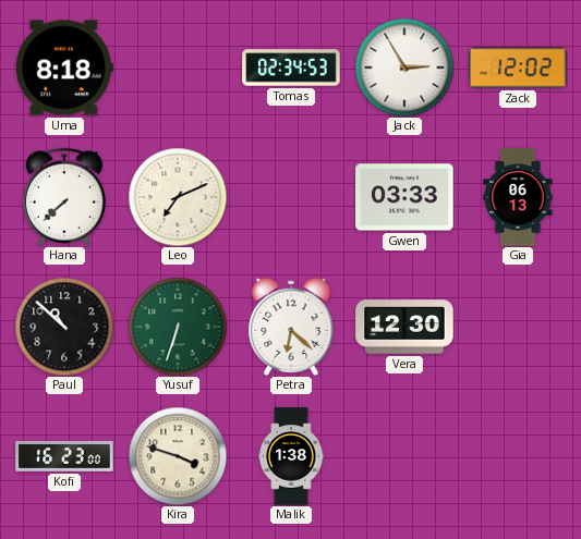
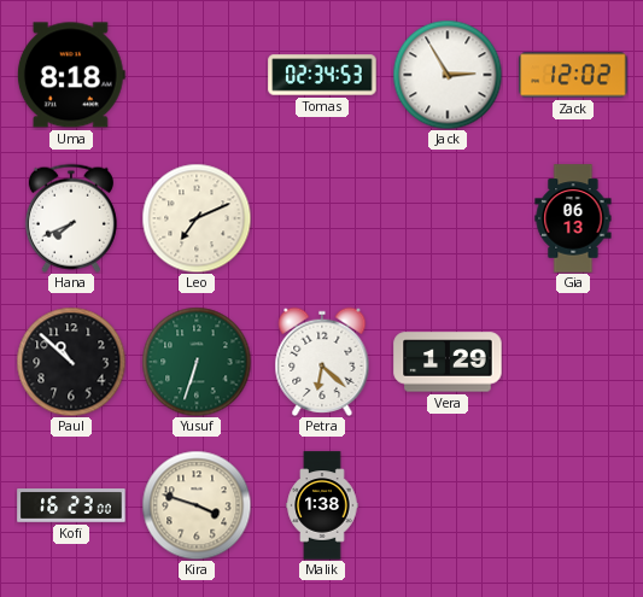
Hana: 7:38 -> 7:41 (71, 218)
Gwen: 03:33 -> none (404, 197)
Vera: 12:30 -> 1:29 (448, 362)
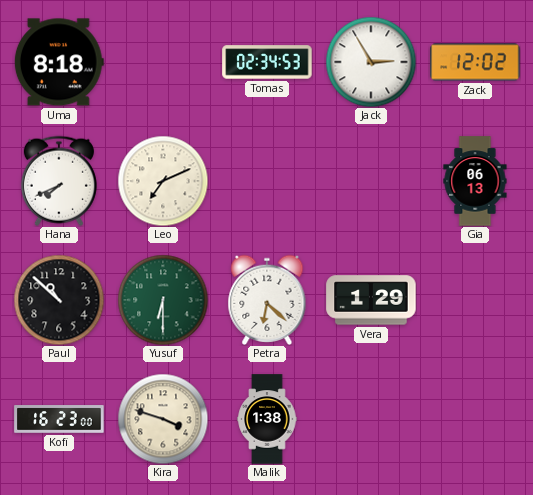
Yusuf: 6:33 -> 6:30 (163, 300)
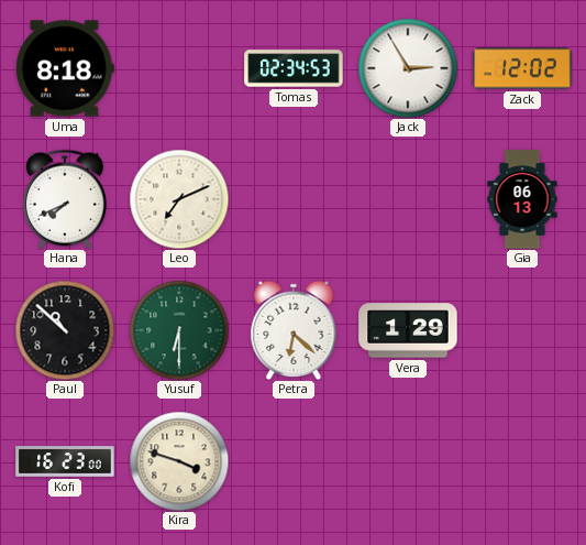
Malik: 1:38 -> none (267, 419)
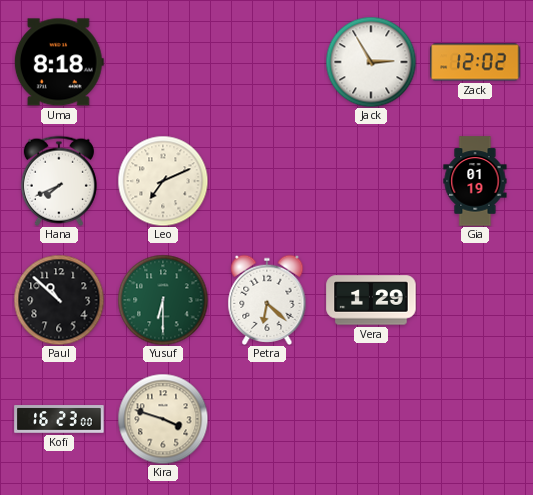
Tomas: 02:34 -> none (294, 68)
Gia: 06:13 -> 01:19 (475, 181)
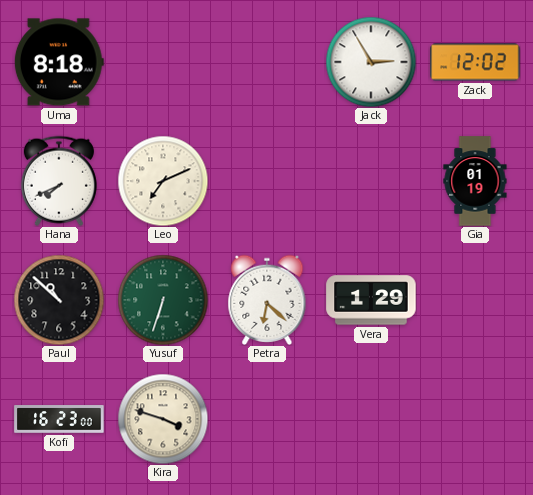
Yusuf: 6:30 -> 6:33 (163, 300)
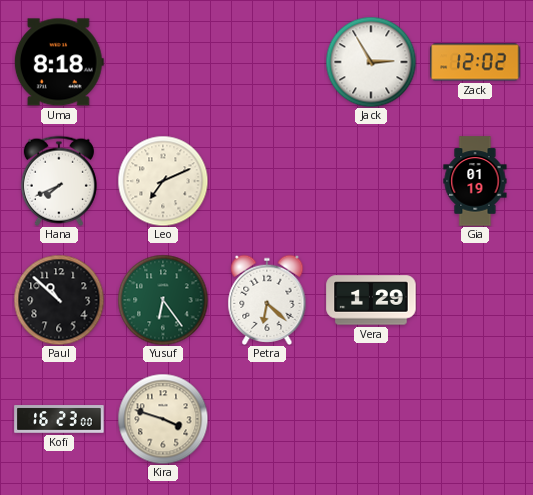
Yusuf: 6:33 -> 6:24 (163, 300)
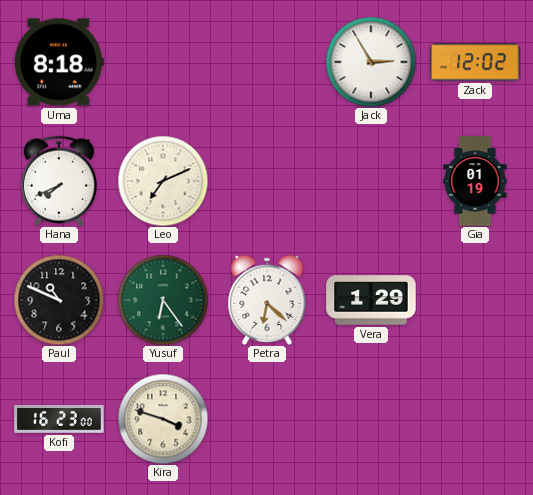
Paul: 10:52 -> 10:49 (59, 300)
